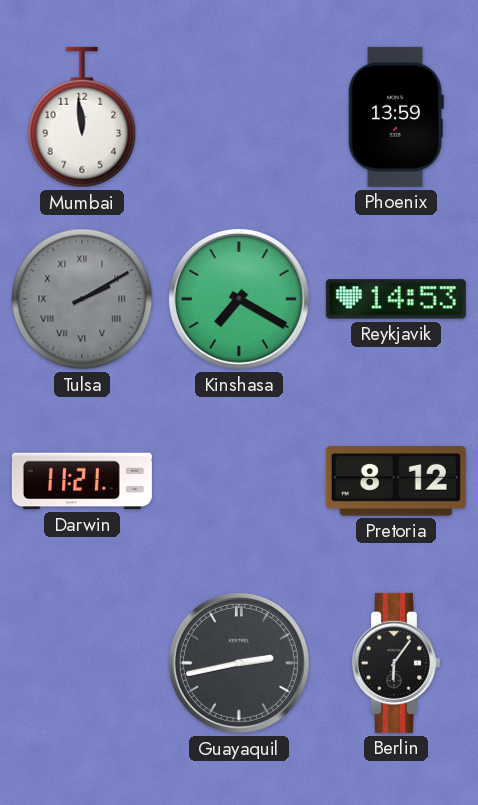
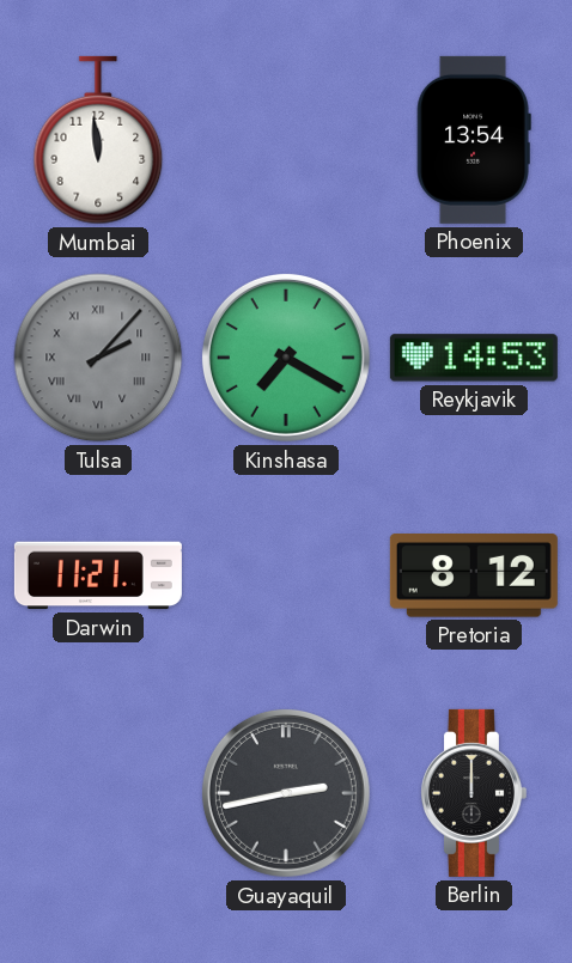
Phoenix: 13:59 -> 13:54 (474, 140)
Tulsa: 2:10 -> 2:07 (98, 358)
Berlin: 6:06 -> 12:00 (473, 793)
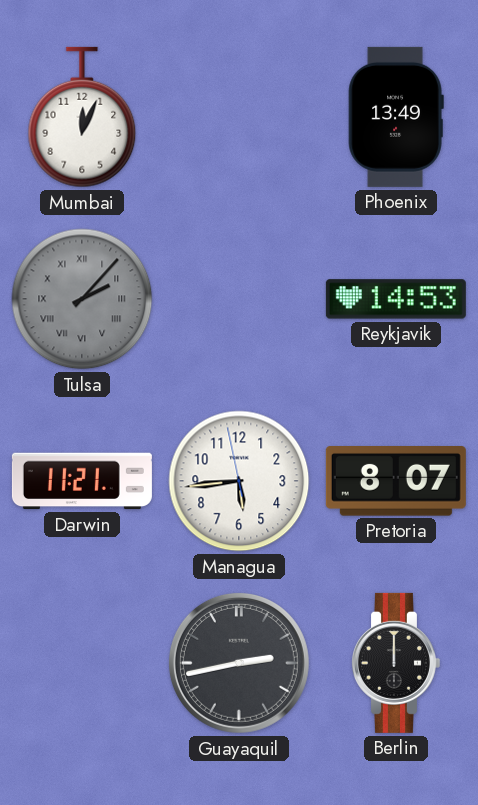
Mumbai: 11:59 -> 12:04 (82, 117)
Phoenix: 13:54 -> 13:49 (396, 117)
Kinshasa: 7:20 -> none (286, 358)
Managua: none -> 5:43 (239, 481)
Pretoria: 8:12 -> 8:07 (396, 482)
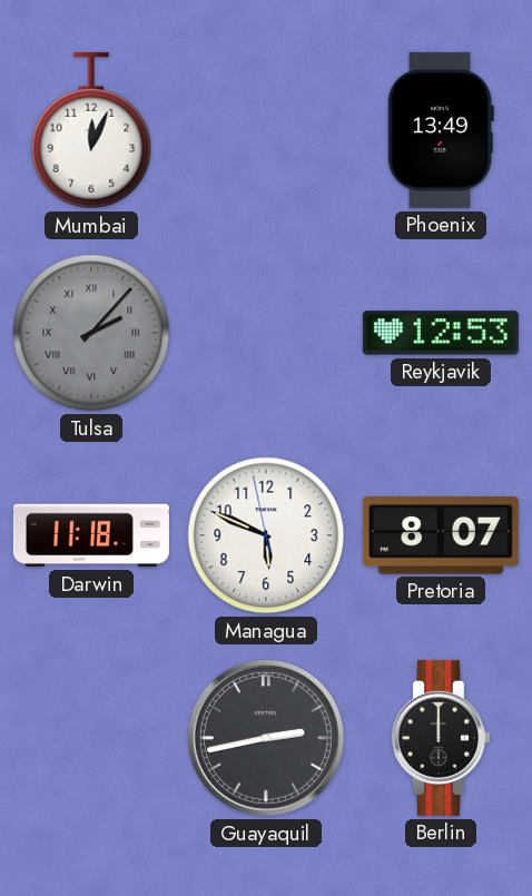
Reykjavik: 14:53 -> 12:53 (441, 333)
Darwin: 11:21 -> 11:18 (91, 535)
Managua: 5:43 -> 5:48 (266, 535)
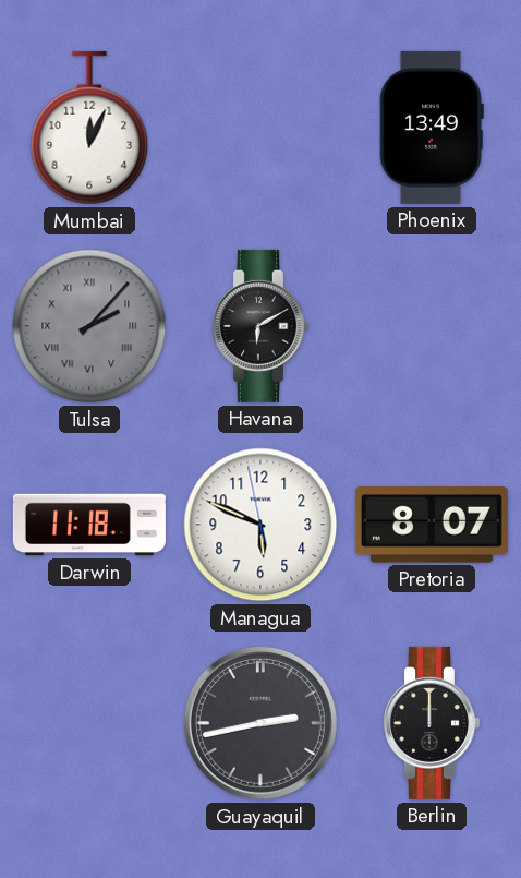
Havana: none -> 6:10 (259, 326)
Reykjavik: 12:53 -> none (441, 333)
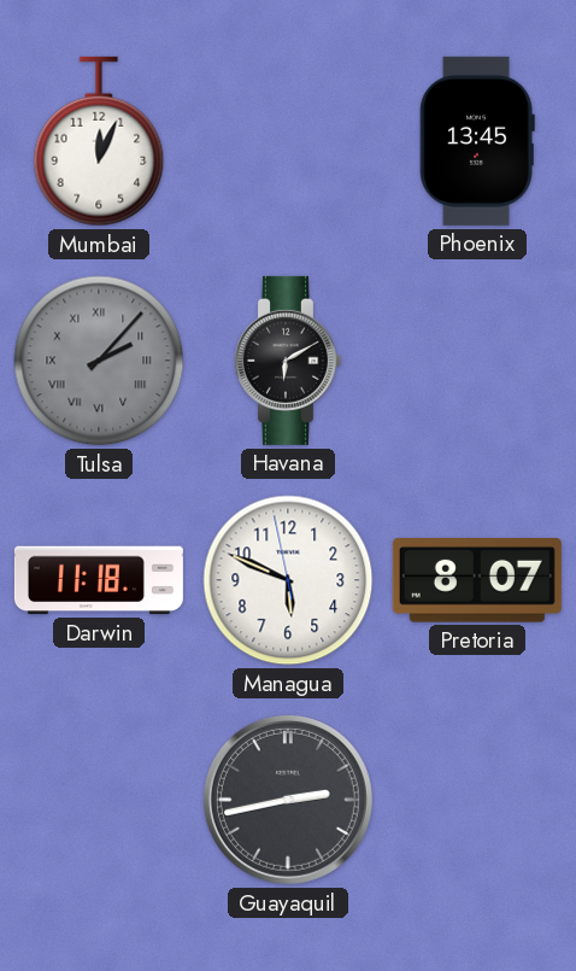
Phoenix: 13:49 -> 13:45 (477, 141)
Berlin: 12:00 -> none (431, 723)
